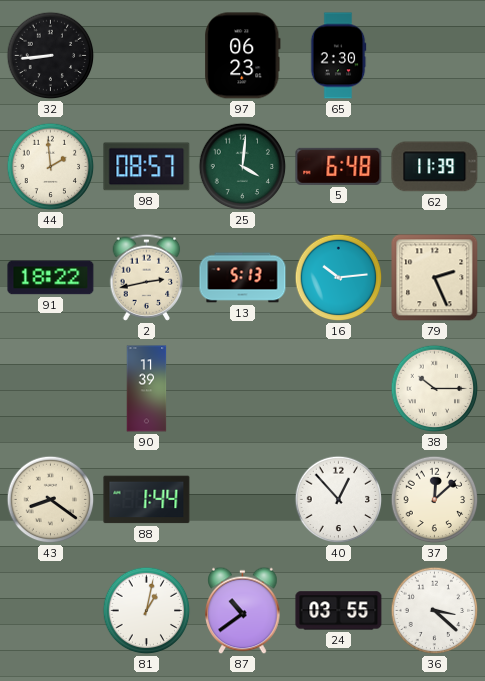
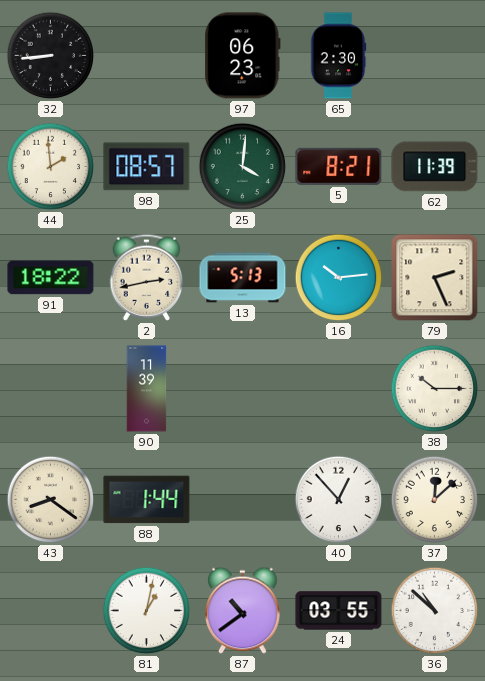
5: 6:48 -> 8:21 (339, 166)
36: 3:22 -> 10:52 (435, 611)
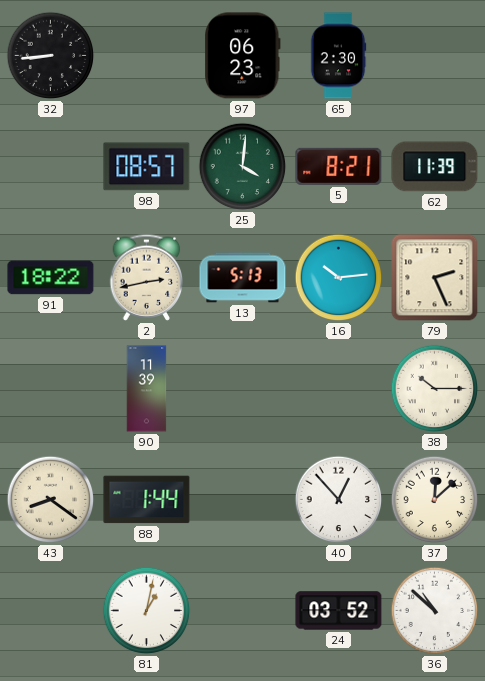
44: 1:59 -> none (51, 167)
87: 10:39 -> none (243, 611)
24: 03:55 -> 03:52 (339, 611)
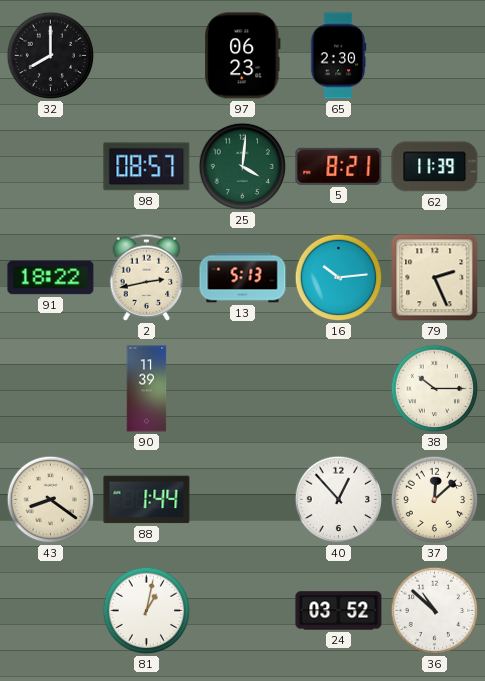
32: 8:44 -> 8:00 (51, 56)
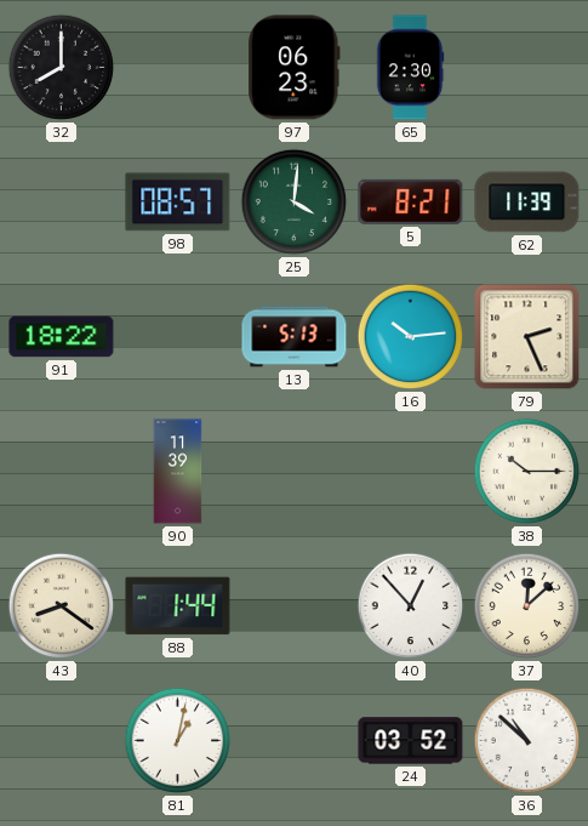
2: 2:43 -> none (147, 277)
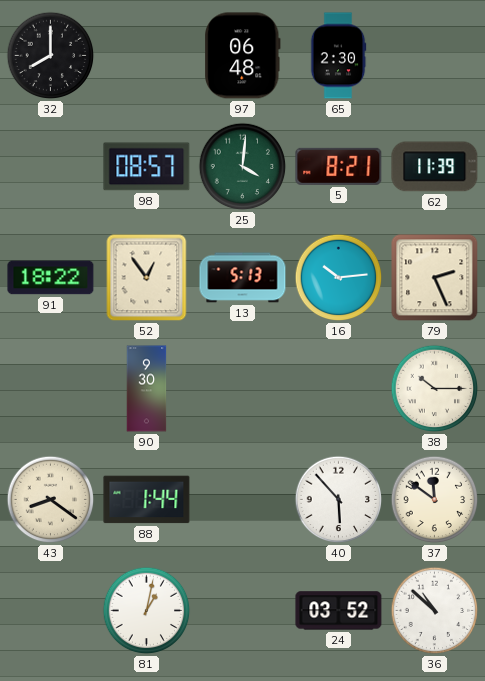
97: 06:23 -> 06:48 (243, 56)
52: none -> 12:54 (147, 278)
90: 11:39 -> 9:30 (147, 389)
40: 12:53 -> 5:53 (339, 500)
37: 12:08 -> 11:51 (435, 500)
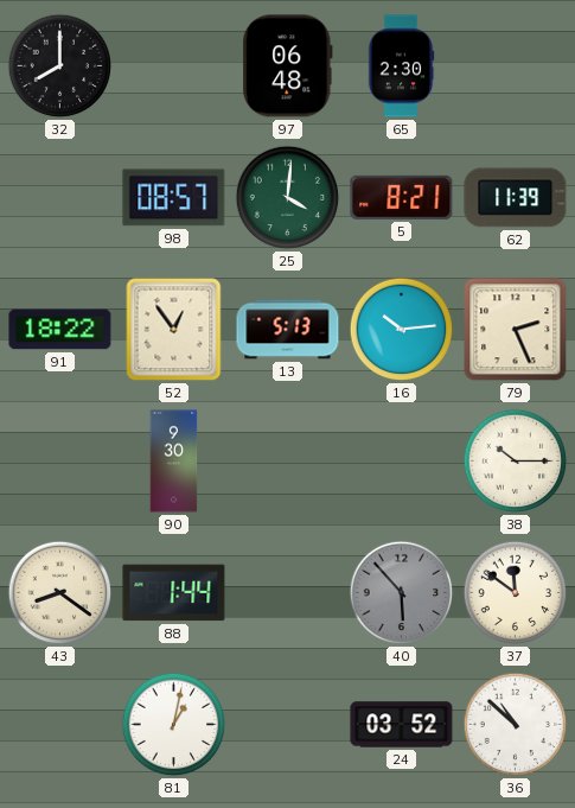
40 dial: white -> grey (402, 593)
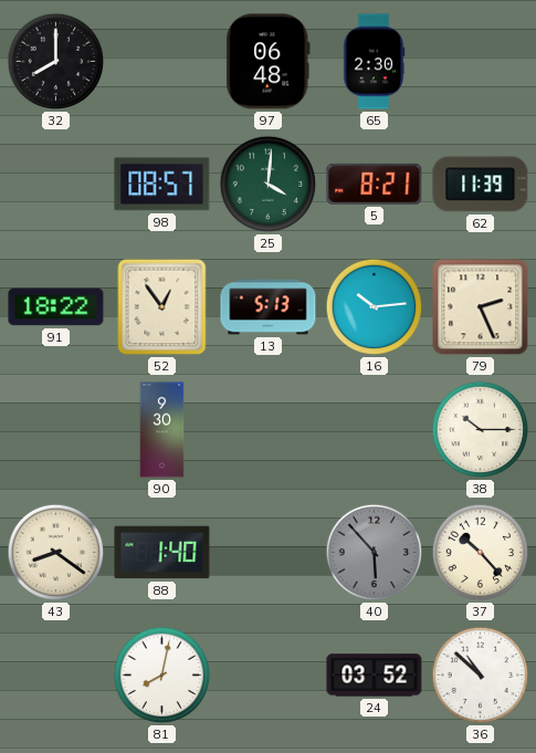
88: 1:44 -> 1:40 (162, 553)
37: 11:51 -> 10:23 (481, 553)
81: 1:02 -> 8:02 (162, 676)
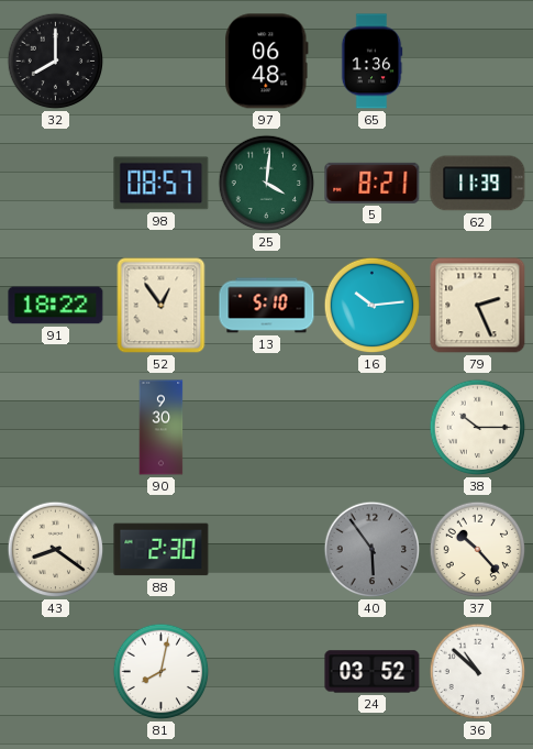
65: 2:30 -> 1:36 (371, 62)
13: 5:13 -> 5:10 (267, 306)
88: 1:40 -> 2:30 (162, 550)
40: 5:53 -> 5:54 (373, 550)
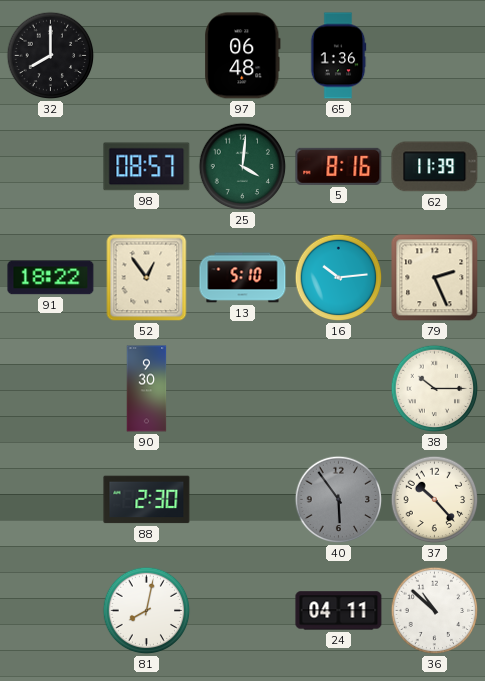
5: 8:21 -> 8:16 (339, 166)
43: 8:21 -> none (56, 550)
24: 03:52 -> 04:11 (339, 611)
